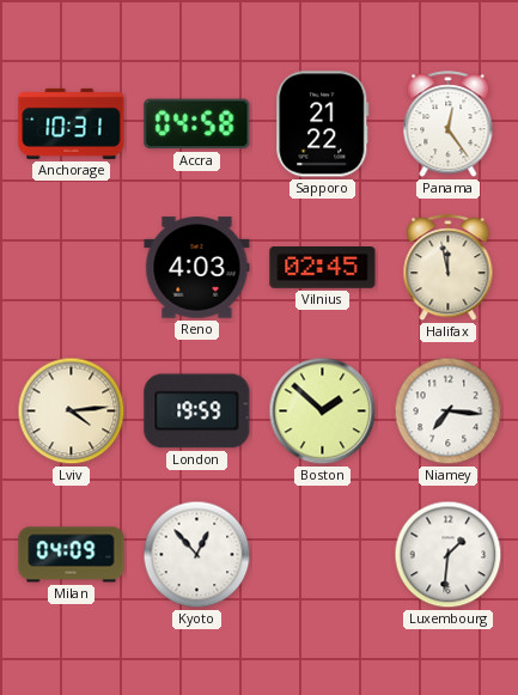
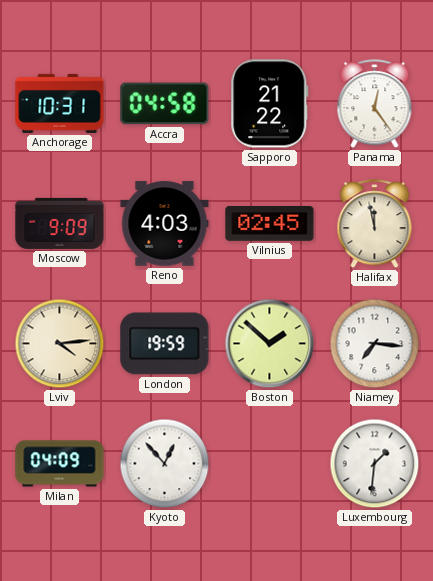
Moscow: none -> 9:09 (60, 223)
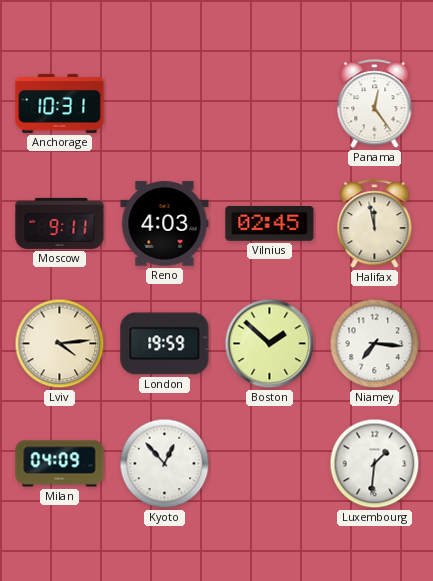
Accra: 04:58 -> none (165, 104)
Sapporo: 21:22 -> none (270, 104)
Moscow: 9:09 -> 9:11 (60, 223)
